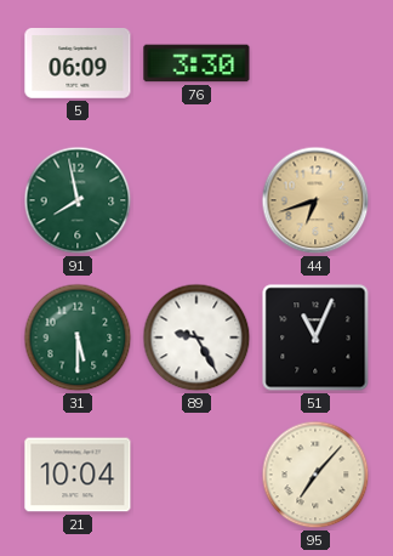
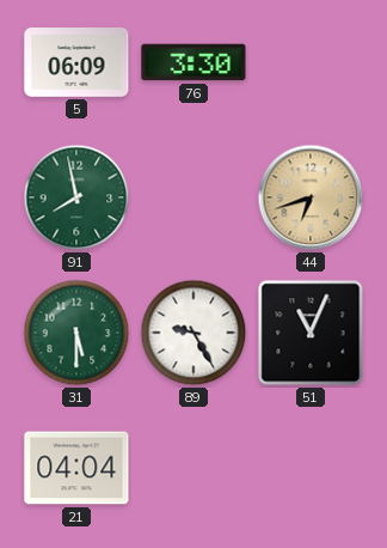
21: 10:04 -> 04:04 (76, 468)
95: 7:07 -> none (315, 475)
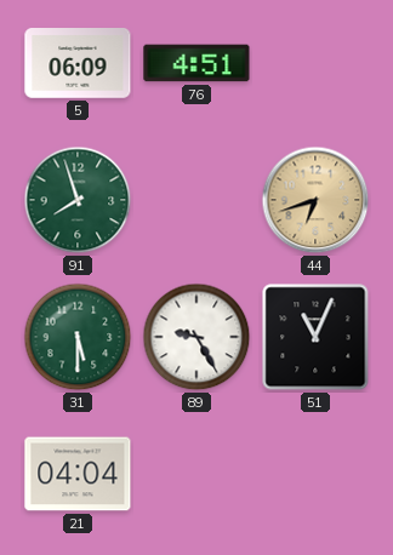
76: 3:30 -> 4:51 (196, 63)
91: 7:58 -> 7:57 (78, 200)
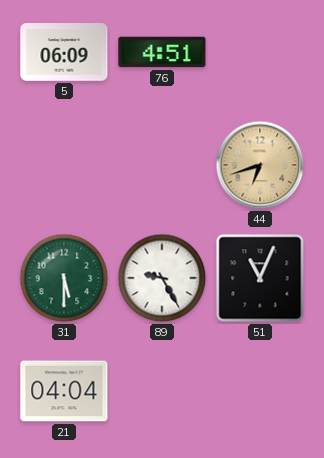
91: 7:57 -> none (78, 200)
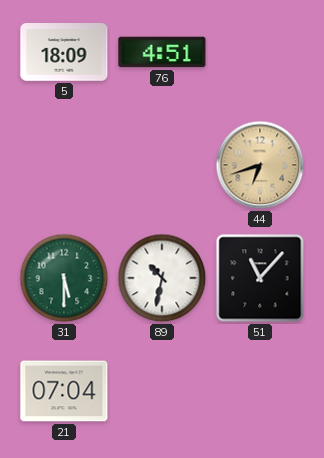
5: 06:09 -> 18:09 (64, 53)
89: 9:25 -> 10:32 (162, 278)
51: 11:04 -> 11:07 (260, 278)
21: 04:04 -> 07:04 (64, 391)
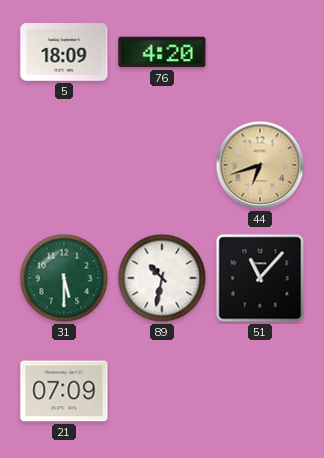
76: 4:51 -> 4:20 (162, 52)
21: 07:04 -> 07:09 (64, 391)
